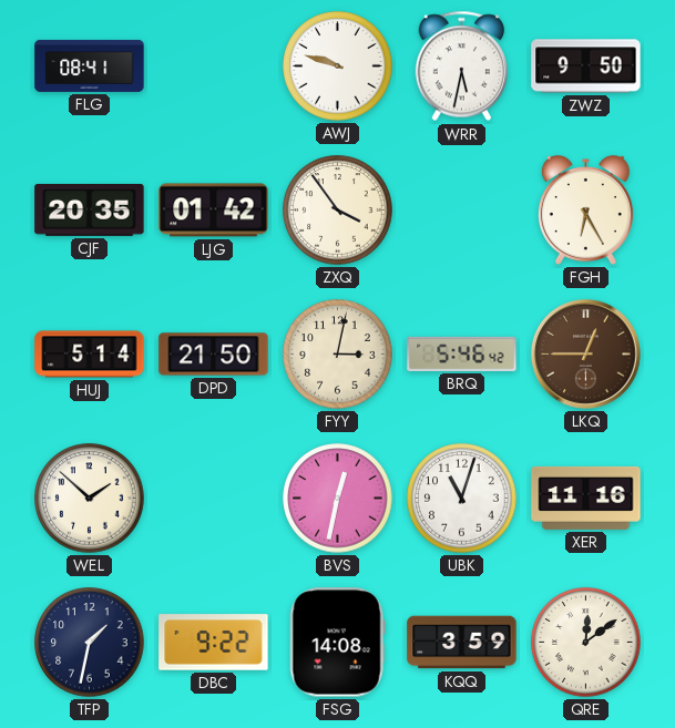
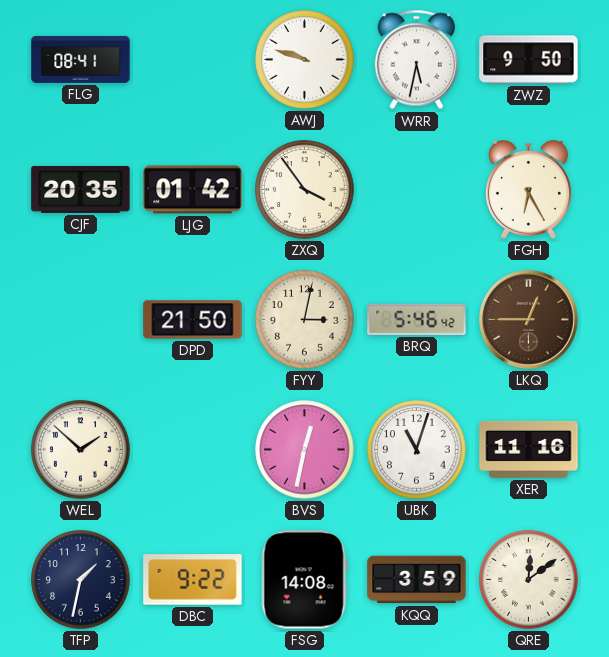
HUJ: 5:14 -> none (90, 355)
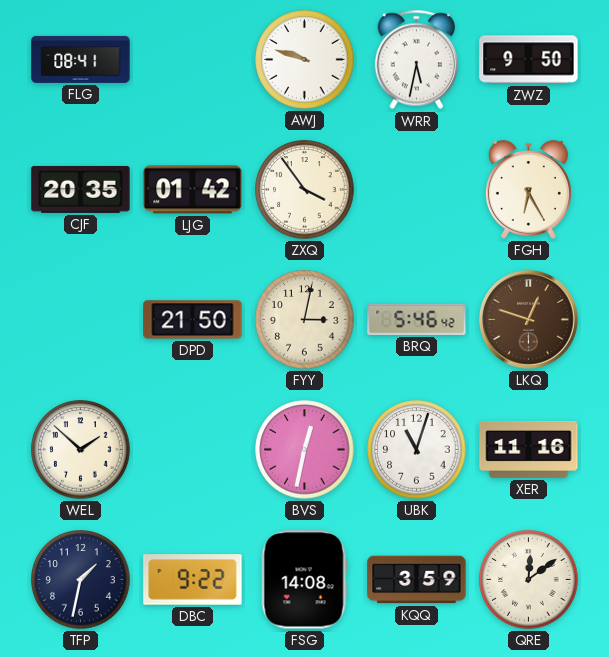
LKQ: 12:45 -> 12:48 (528, 319)
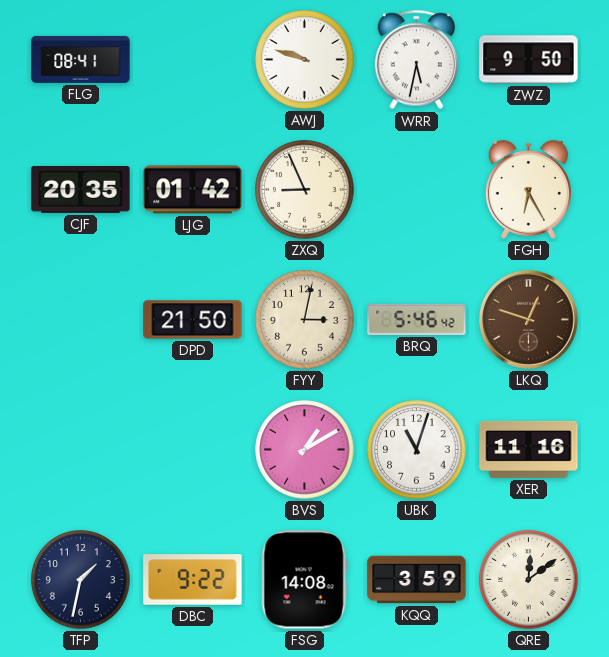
ZXQ: 3:54 -> 8:56 (305, 190)
WEL: 1:52 -> none (81, 450)
BVS: 12:32 -> 1:10 (305, 450)
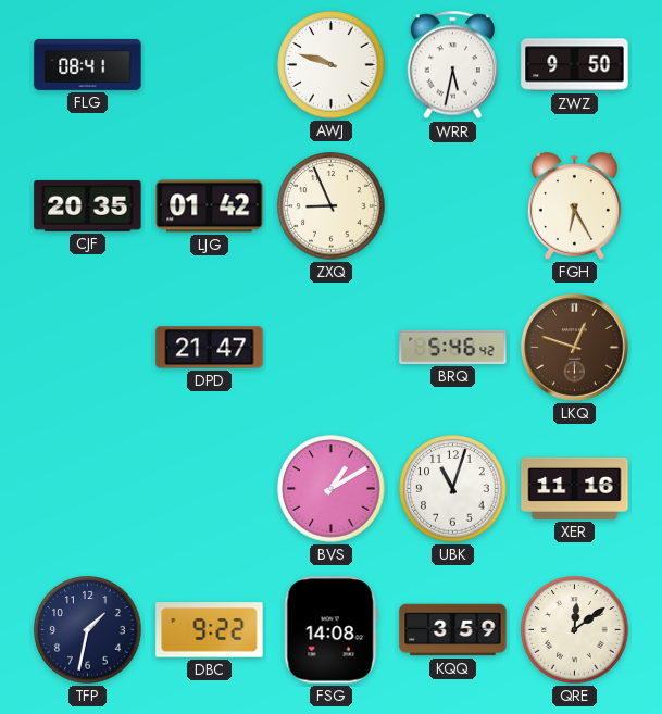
DPD: 21:50 -> 21:47 (210, 348)
FYY: 3:02 -> none (305, 320)
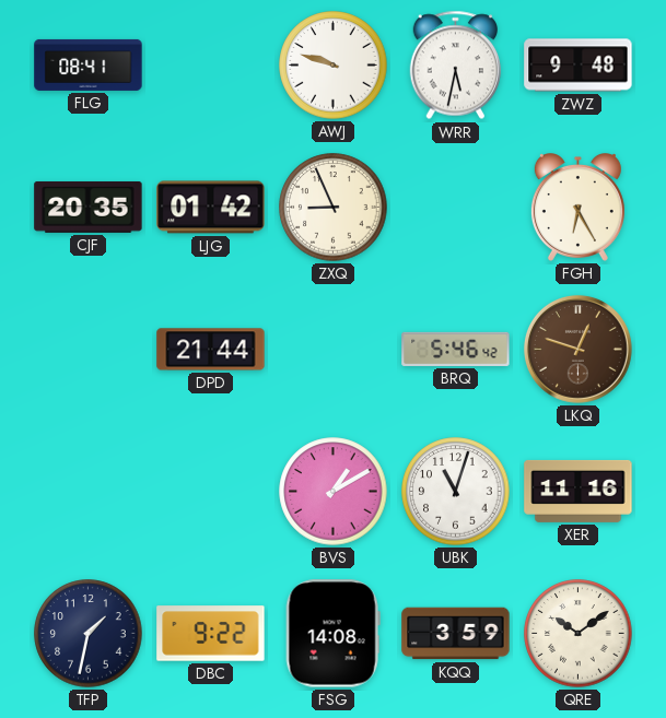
ZWZ: 9:50 -> 9:48 (579, 66)
DPD: 21:47 -> 21:44 (211, 350)
QRE: 12:09 -> 10:09 (579, 634)
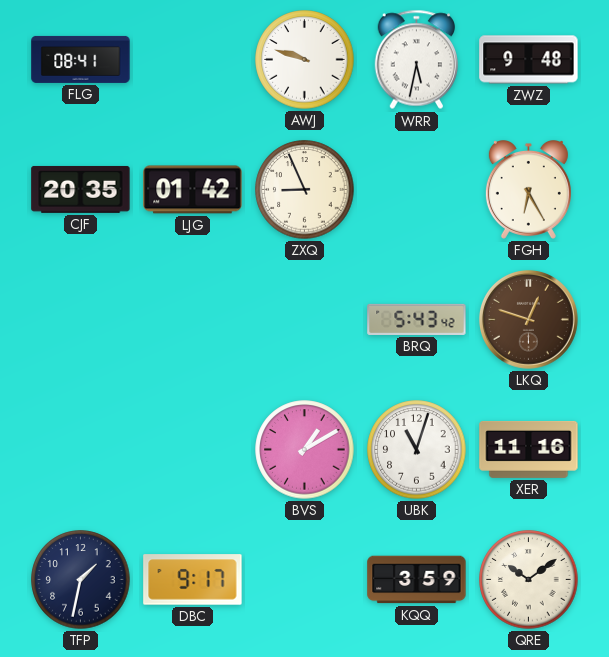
DPD: 21:44 -> none (211, 350)
BRQ: 5:46 -> 5:43 (417, 319)
DBC: 9:22 -> 9:17 (193, 580)
FSG: 14:08 -> none (332, 634)
